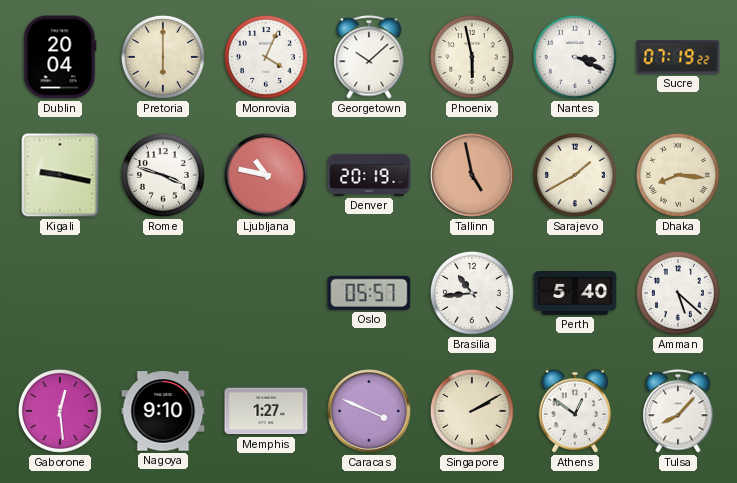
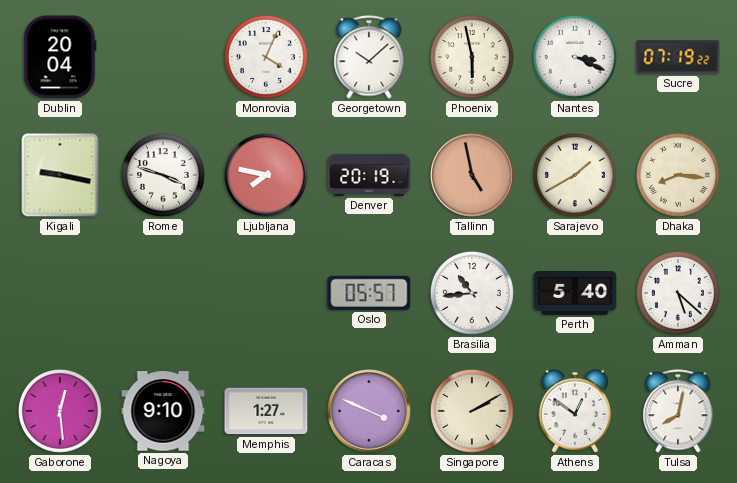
Pretoria: 6:00 -> none (163, 57)
Ljubljana: 10:47 -> 7:47 (267, 176)
Tulsa: 8:07 -> 8:02 (678, 411)
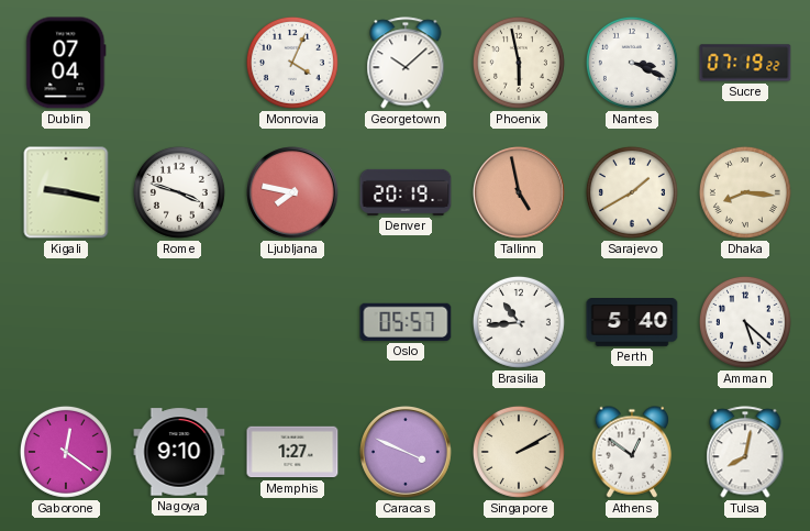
Dublin: 20:04 -> 07:04 (66, 63)
Gaborone: 12:29 -> 12:21 (66, 452)
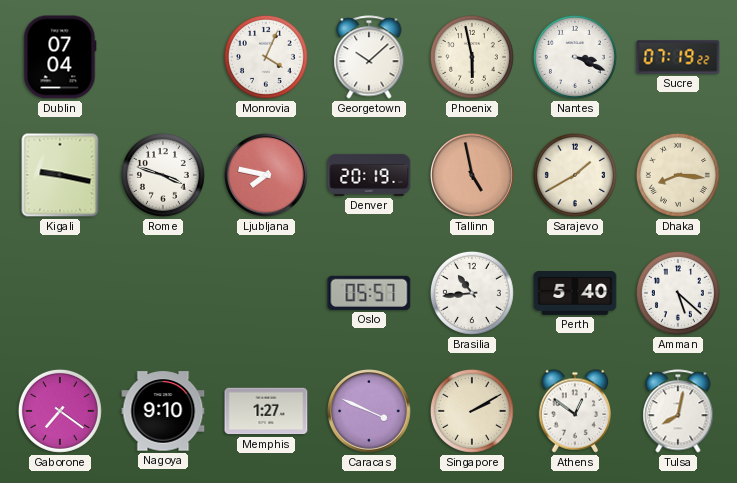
Gaborone: 12:21 -> 7:21 (60, 411)
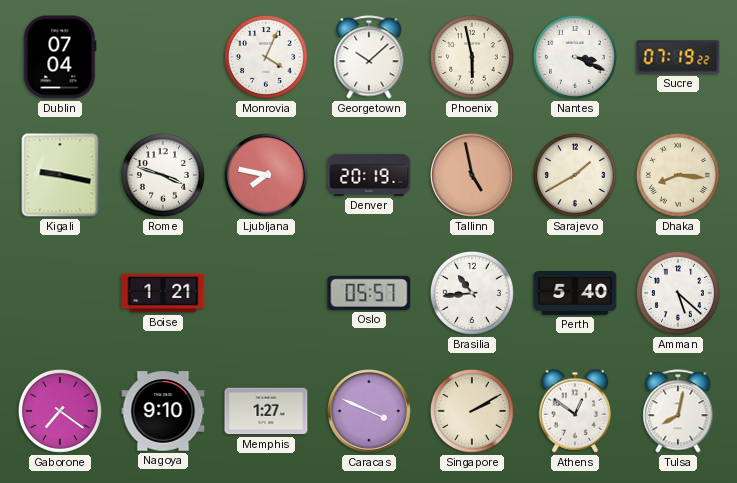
Boise: none -> 1:21 (163, 293)
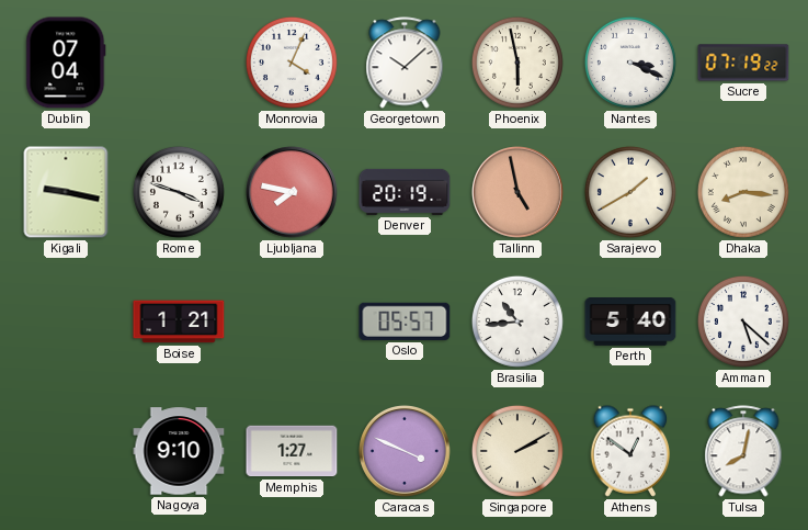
Gaborone: 7:21 -> none (60, 411)
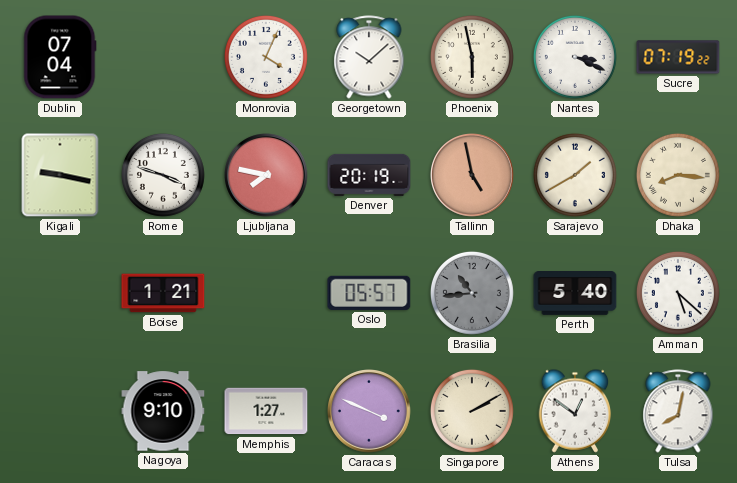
Brasilia dial: white -> grey (472, 293)
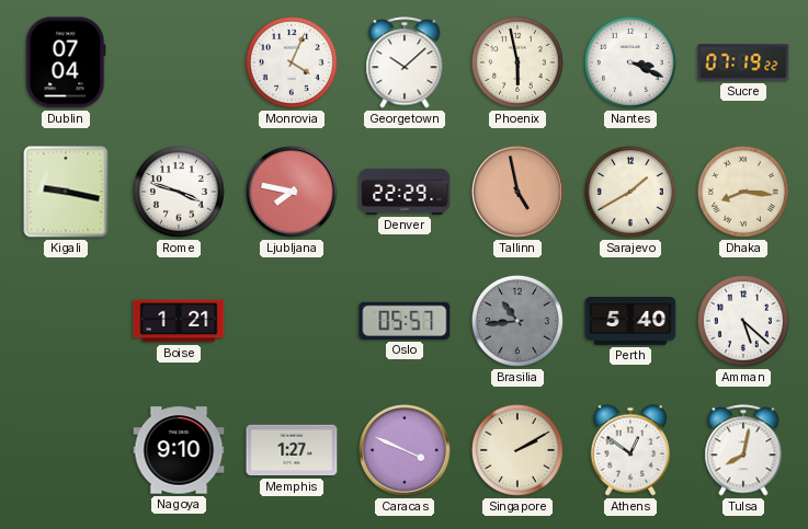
Denver: 20:19 -> 22:29 (405, 192)
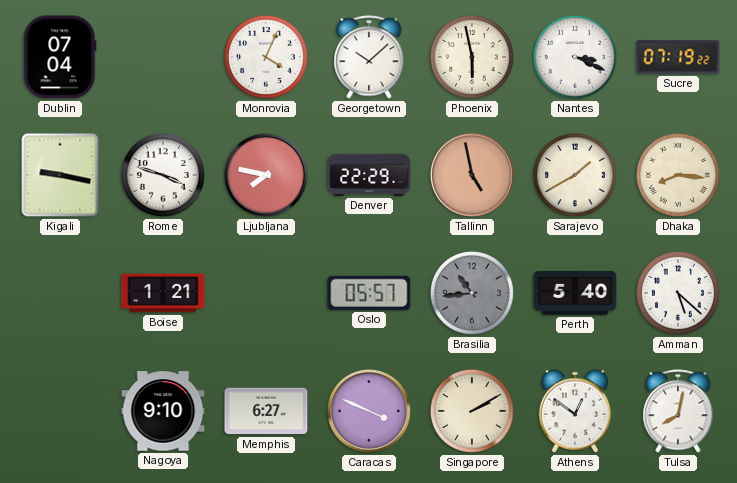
Memphis: 1:27 -> 6:27 (266, 411)
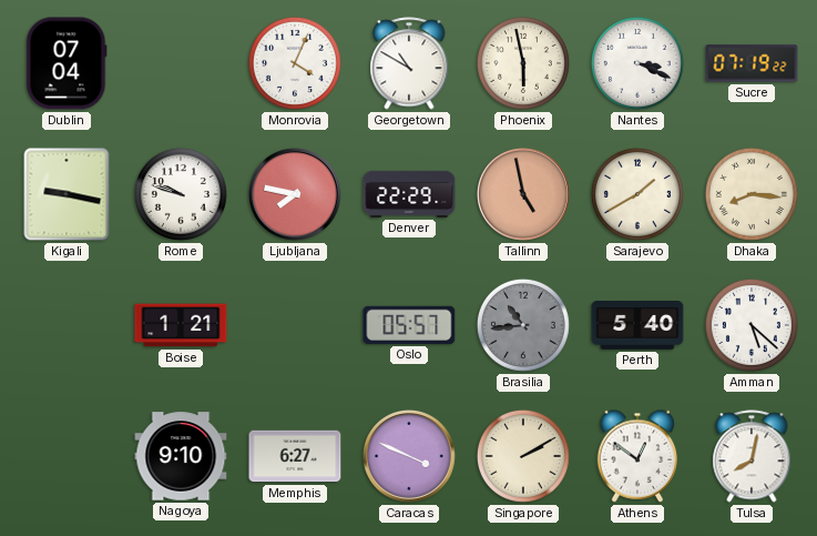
Georgetown: 10:08 -> 10:50 (409, 63)
Rome: 3:48 -> 9:48 (181, 194)
